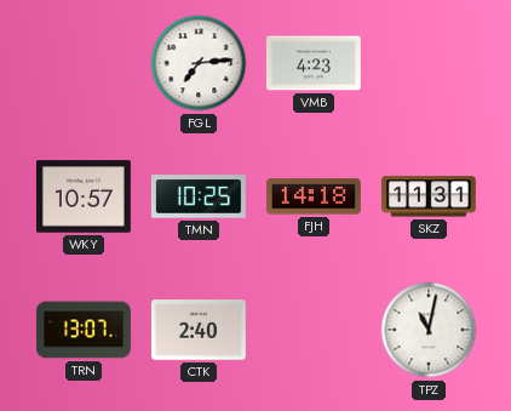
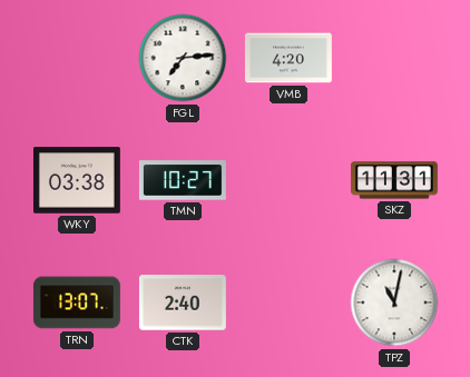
VMB: 4:23 -> 4:20 (288, 58)
WKY: 10:57 -> 03:38 (77, 180)
TMN: 10:25 -> 10:27 (183, 180)
FJH: 14:18 -> none (314, 196)
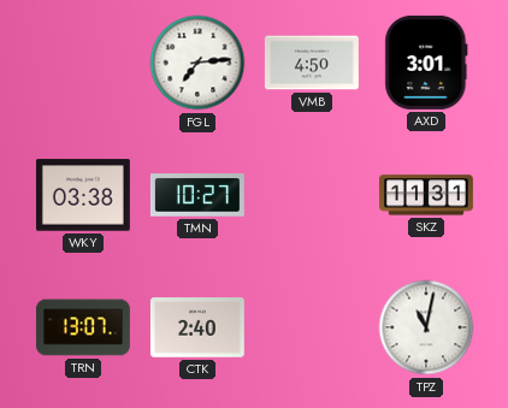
VMB: 4:20 -> 4:50 (312, 63)
AXD: none -> 3:01 (426, 63)
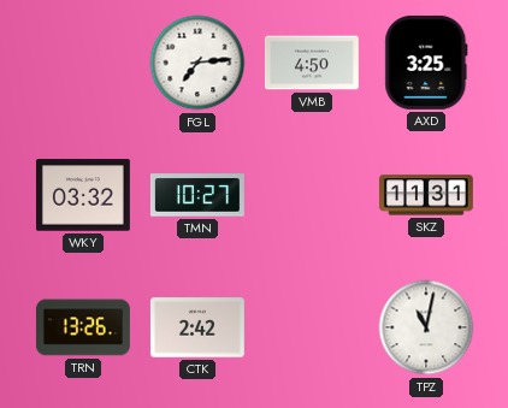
AXD: 3:01 -> 3:25 (426, 63)
WKY: 03:38 -> 03:32 (83, 195)
TRN: 13:07 -> 13:26 (83, 327)
CTK: 2:40 -> 2:42 (197, 327)
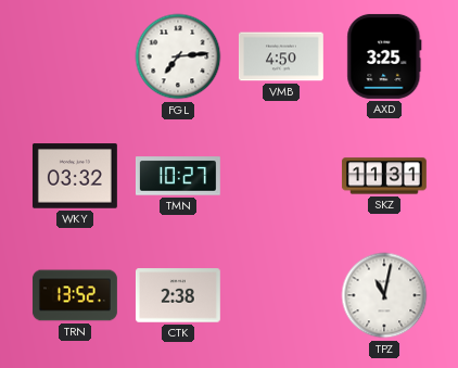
TRN: 13:26 -> 13:52 (75, 295)
CTK: 2:42 -> 2:38 (178, 295)
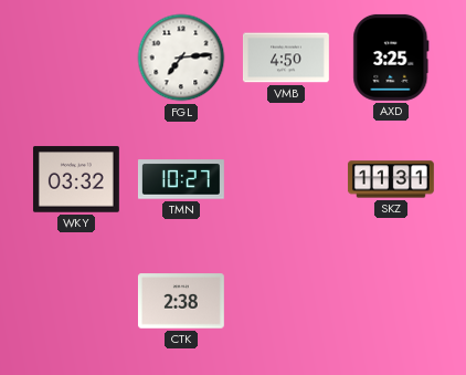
TRN: 13:52 -> none (75, 295)
TPZ: 11:02 -> none (384, 295)
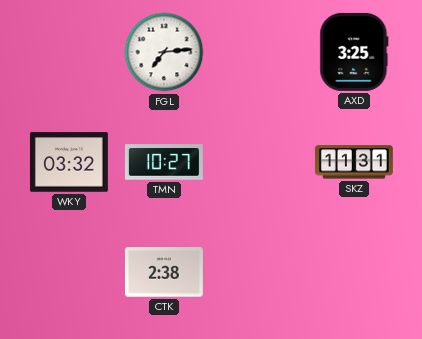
VMB: 4:50 -> none (286, 58)
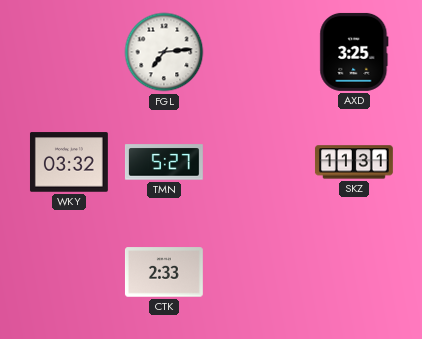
TMN: 10:27 -> 5:27 (164, 162)
CTK: 2:38 -> 2:33 (164, 272)
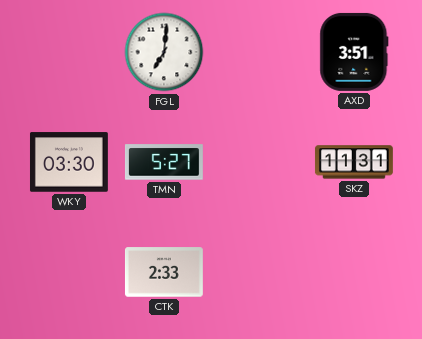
FGL: 7:14 -> 7:01 (164, 52)
AXD: 3:25 -> 3:51 (354, 52)
WKY: 03:32 -> 03:30 (69, 162)
